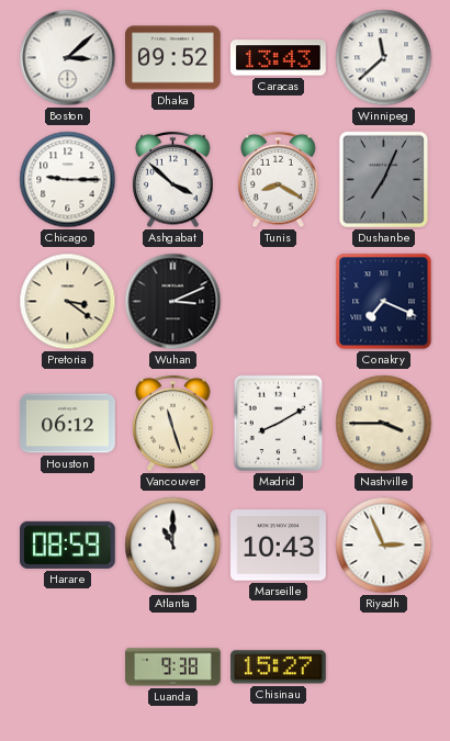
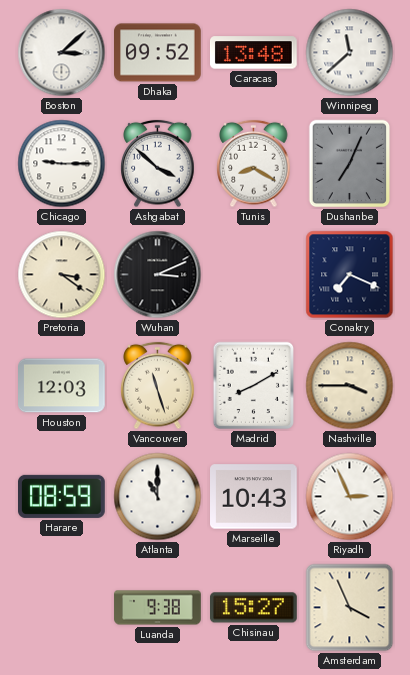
Caracas: 13:43 -> 13:48 (254, 53)
Houston: 06:12 -> 12:03 (62, 386)
Amsterdam: none -> 3:56 (350, 608)
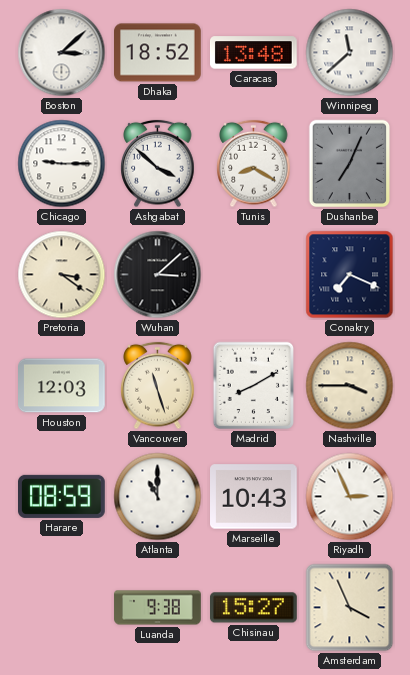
Dhaka: 09:52 -> 18:52 (158, 53)
Wuhan: 3:11 -> 3:08 (158, 275)
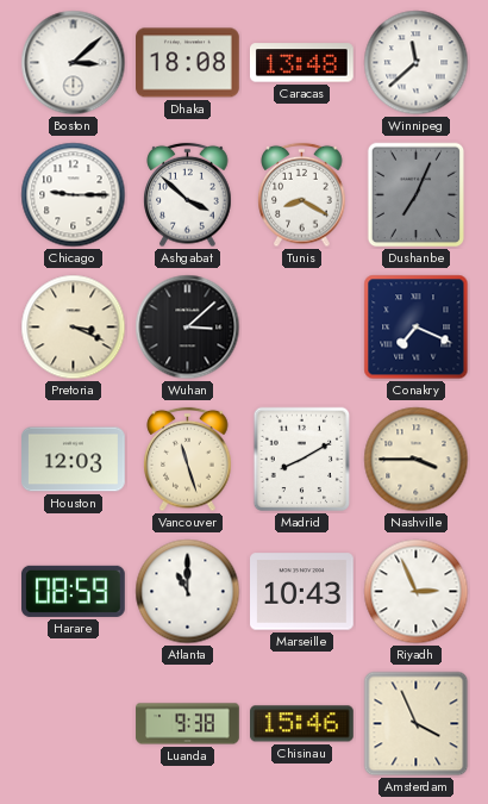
Dhaka: 18:52 -> 18:08 (188, 63)
Pretoria: 3:21 -> 3:19 (74, 328)
Chisinau: 15:27 -> 15:46 (302, 724)
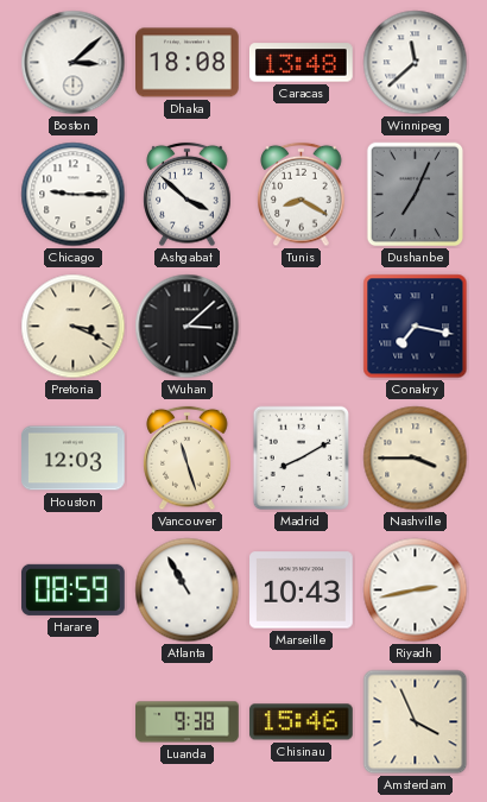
Conakry: 7:19 -> 7:17 (416, 327)
Atlanta: 11:00 -> 10:55 (188, 591)
Riyadh: 2:56 -> 2:43 (416, 591)
